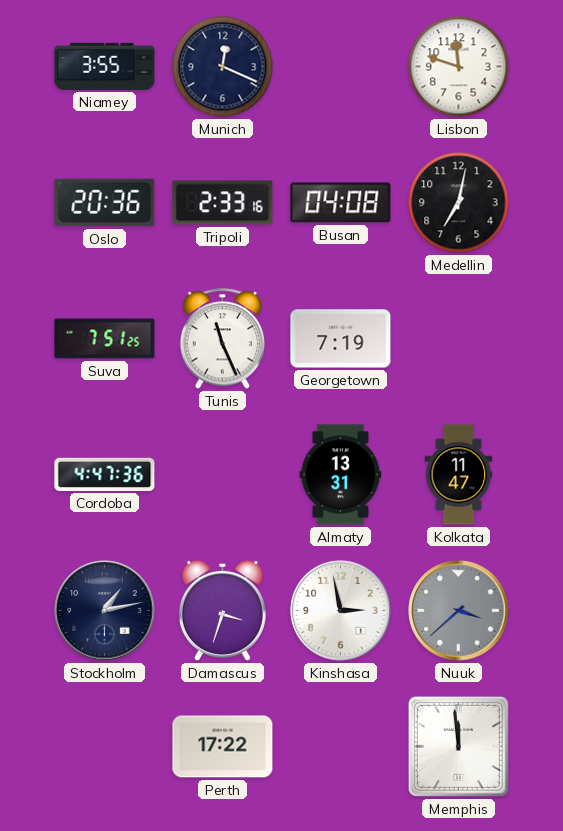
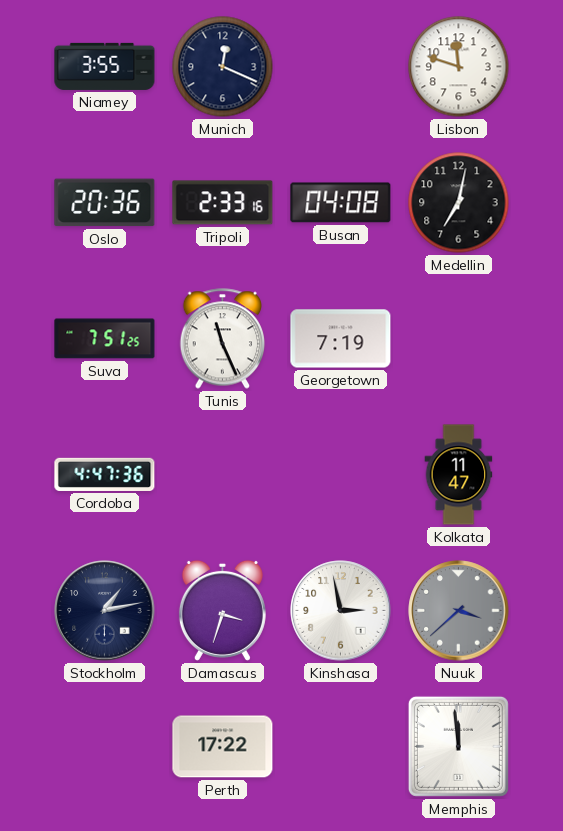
Almaty: 13:31 -> none (341, 475)
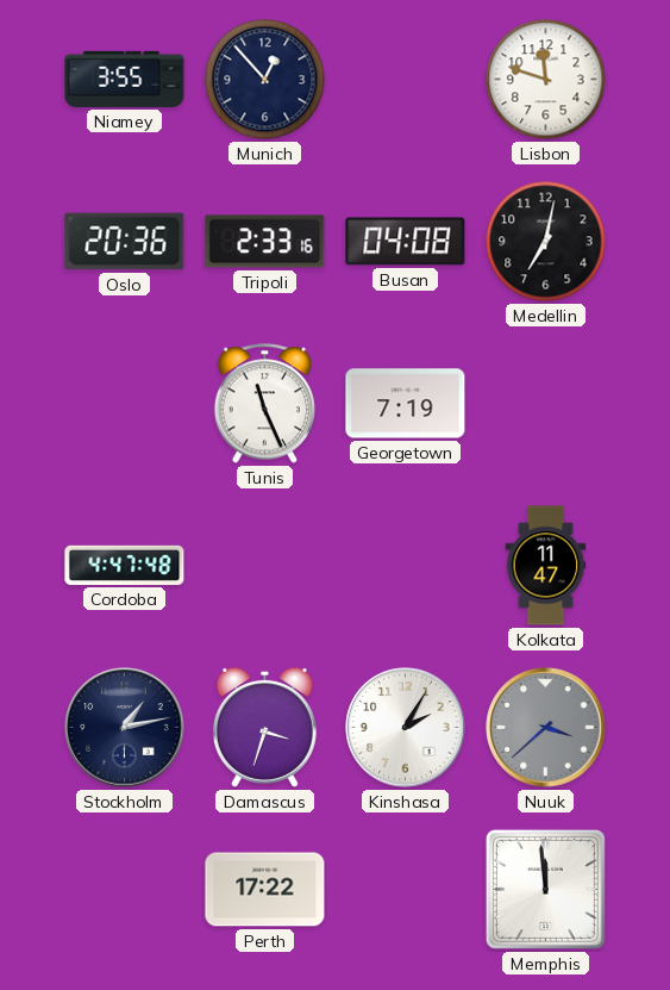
Munich: 12:19 -> 12:53 (265, 80)
Suva: 7:51 -> none (105, 339)
Cordoba: 4:47:36 -> 4:47:48 (125, 565)
Kinshasa: 2:58 -> 2:05 (406, 728)
